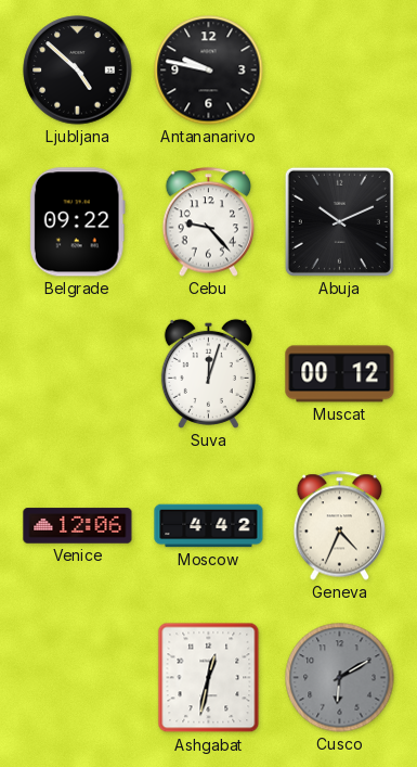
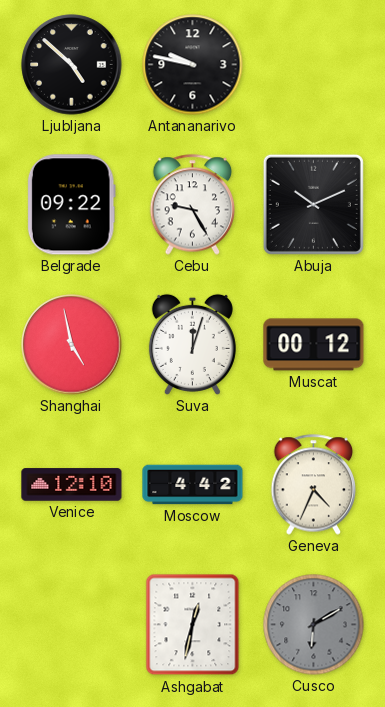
Cebu: 9:23 -> 9:25 (193, 205)
Shanghai: none -> 4:58 (72, 345)
Venice: 12:06 -> 12:10 (72, 485)
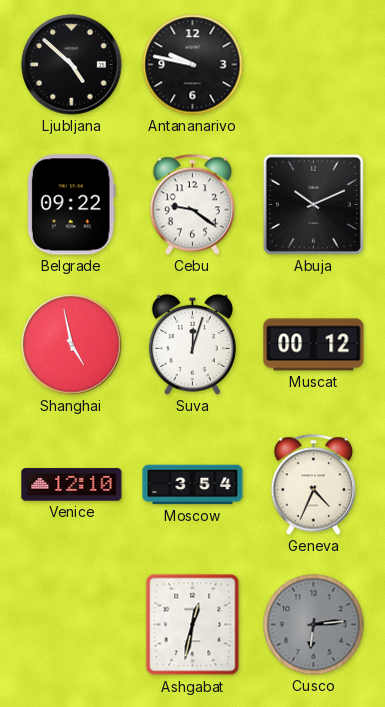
Cebu: 9:25 -> 9:21 (193, 205)
Moscow: 4:42 -> 3:54 (193, 485)
Cusco: 6:10 -> 6:14 (314, 625)
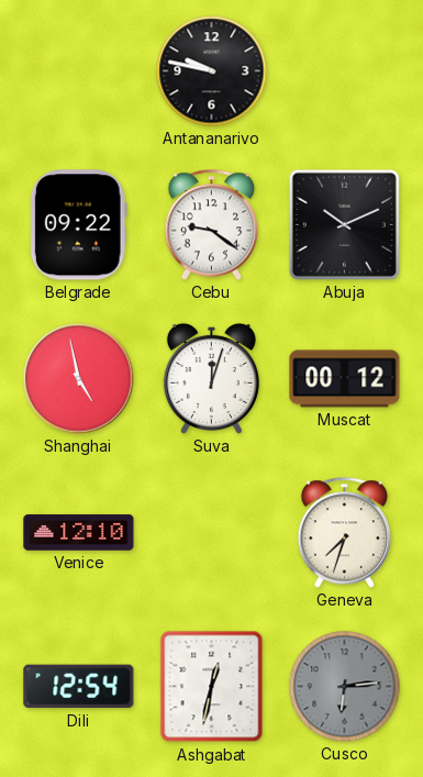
Ljubljana: 4:52 -> none (72, 65)
Moscow: 3:54 -> none (193, 485)
Geneva: 4:34 -> 7:33 (345, 533)
Dili: none -> 12:54 (79, 687)
